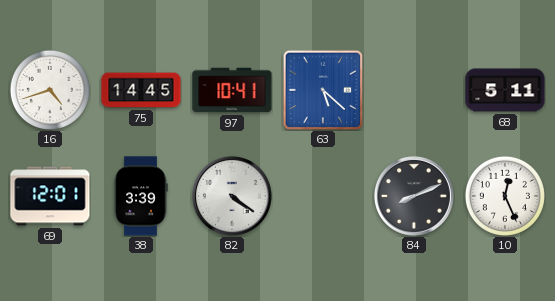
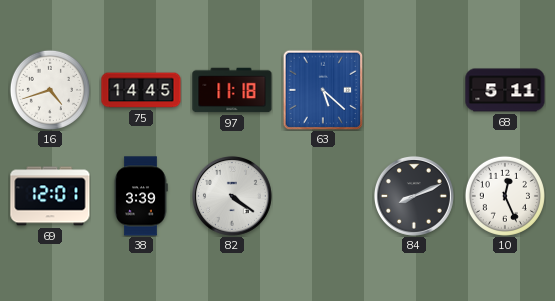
97: 10:41 -> 11:18 (232, 90)
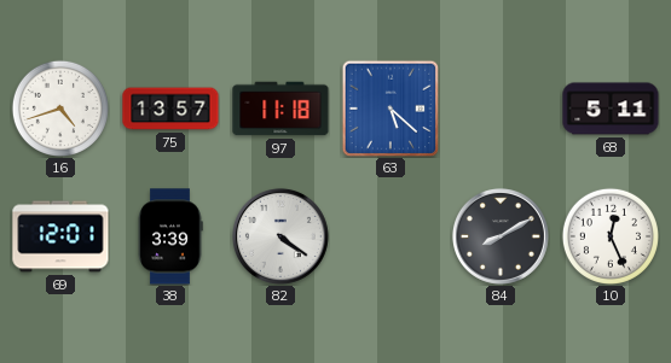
75: 14:45 -> 13:57 (170, 109)
84: 8:11 -> 8:10 (501, 236)
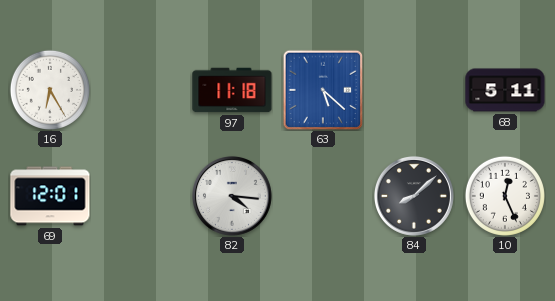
16: 4:42 -> 6:25 (50, 90)
75: 13:57 -> none (170, 109)
38: 3:39 -> none (170, 236)
82: 4:21 -> 4:16 (232, 196)
84: 8:10 -> 8:08 (414, 196)
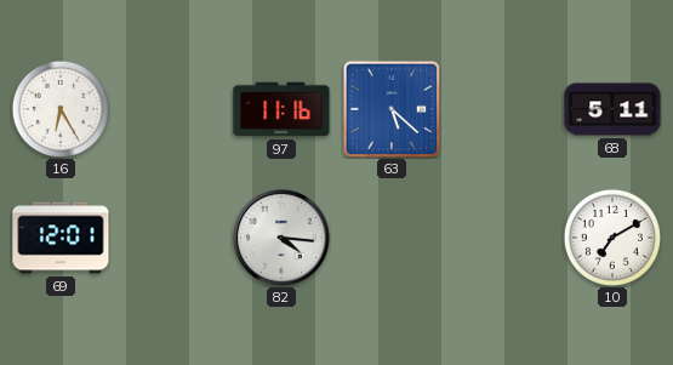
97: 11:18 -> 11:16 (281, 109)
84: 8:08 -> none (414, 196)
10: 12:26 -> 7:10 (612, 238)
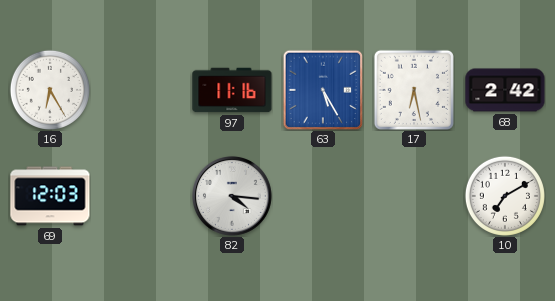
63: 5:22 -> 5:25 (323, 90)
17: none -> 6:28 (414, 90)
68: 5:11 -> 2:42 (505, 90)
69: 12:01 -> 12:03 (50, 196)
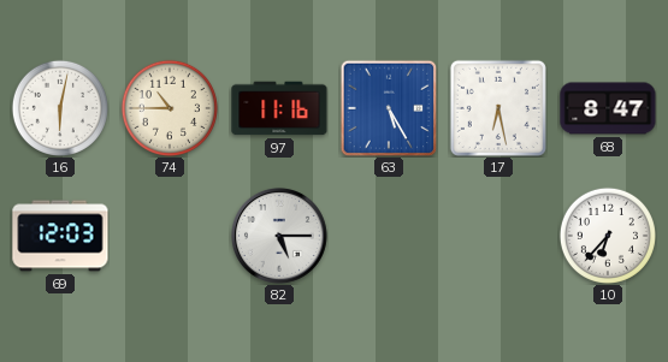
16: 6:25 -> 6:02 (60, 108)
74: none -> 10:45 (170, 108)
68: 2:42 -> 8:47 (608, 108)
82: 4:16 -> 5:15 (279, 236)
10: 7:10 -> 6:37 (608, 236)
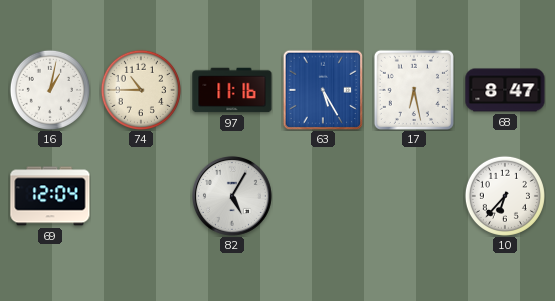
16: 6:02 -> 1:02 (50, 90)
69: 12:03 -> 12:04 (50, 196)
82: 5:15 -> 5:05 (232, 196)
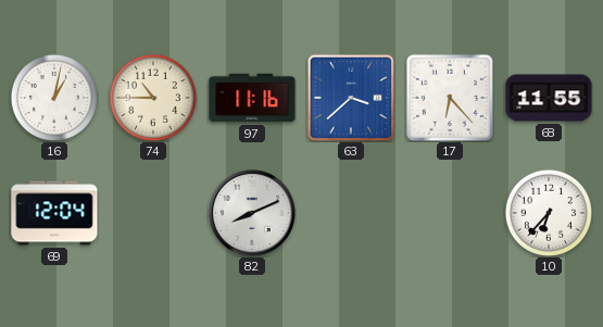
63: 5:25 -> 3:38 (351, 98)
17: 6:28 -> 6:23 (450, 98)
68: 8:47 -> 11:55 (549, 98)
82: 5:05 -> 8:11 (252, 213)
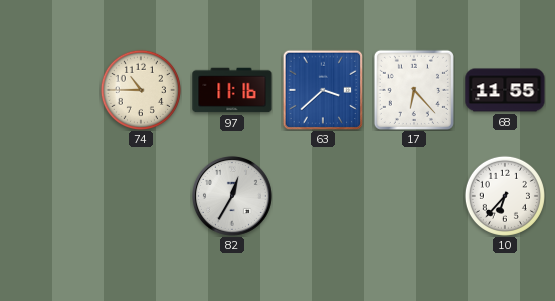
16: 1:02 -> none (54, 98)
69: 12:04 -> none (54, 213)
82: 8:11 -> 12:35 (232, 196)
